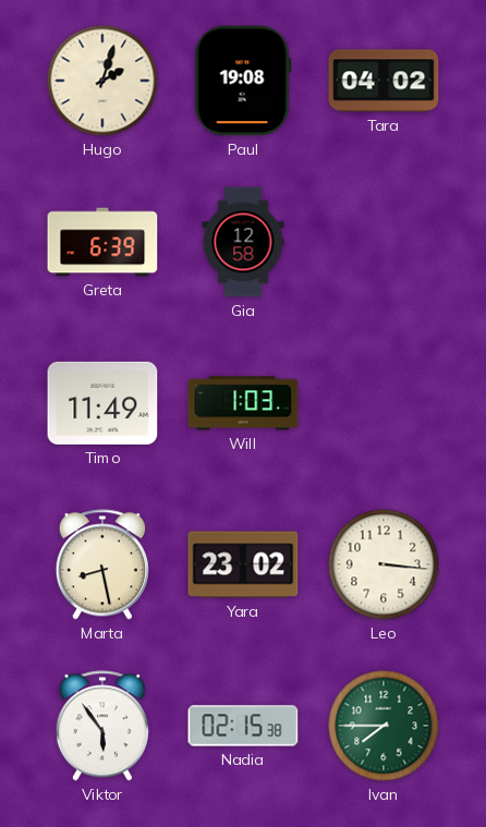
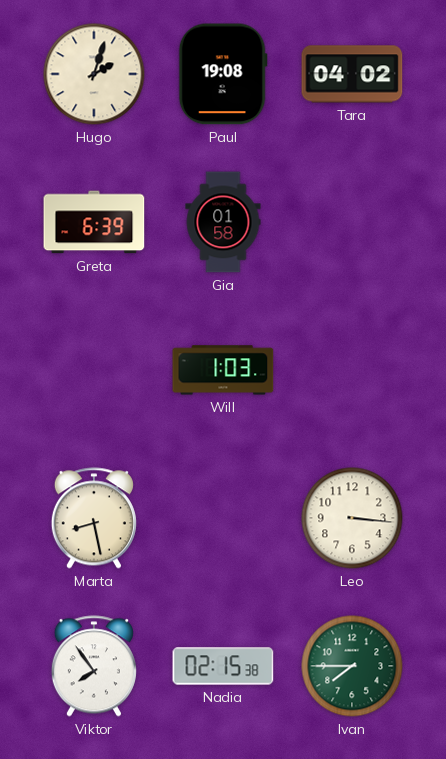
Gia: 12:58 -> 01:58 (223, 222)
Timo: 11:49 -> none (102, 403)
Yara: 23:02 -> none (243, 564)
Viktor: 5:54 -> 7:54 (94, 666)
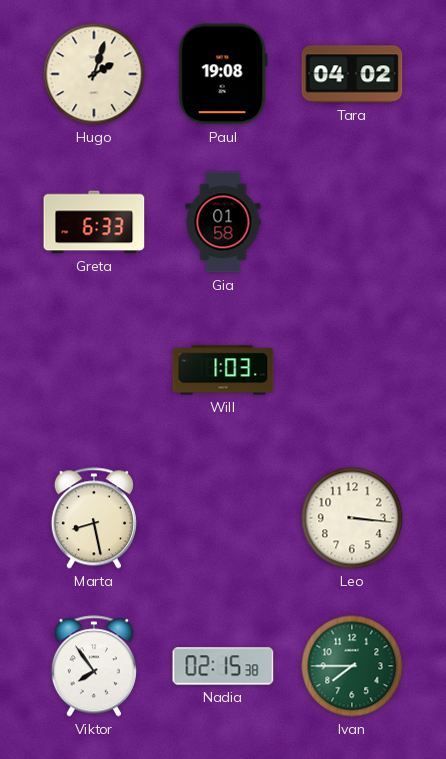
Greta: 6:39 -> 6:33 (94, 222)
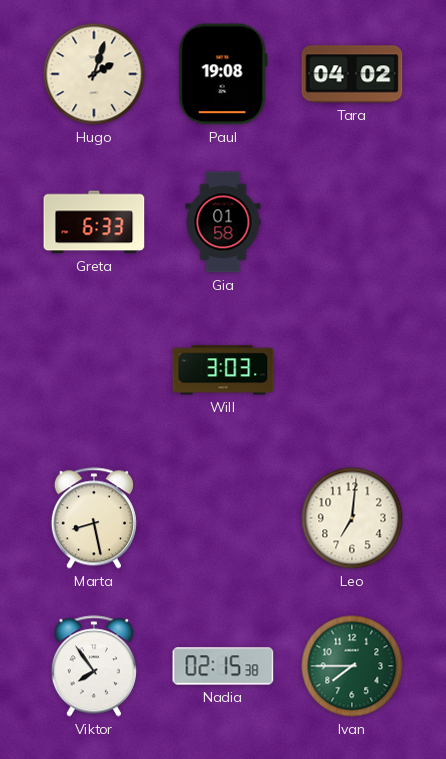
Will: 1:03 -> 3:03 (223, 370)
Leo: 3:16 -> 7:01 (352, 518)
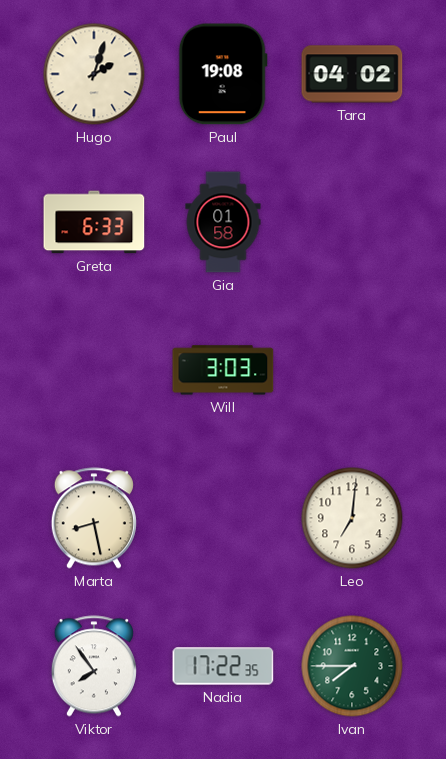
Nadia: 02:15 -> 17:22 (223, 666)
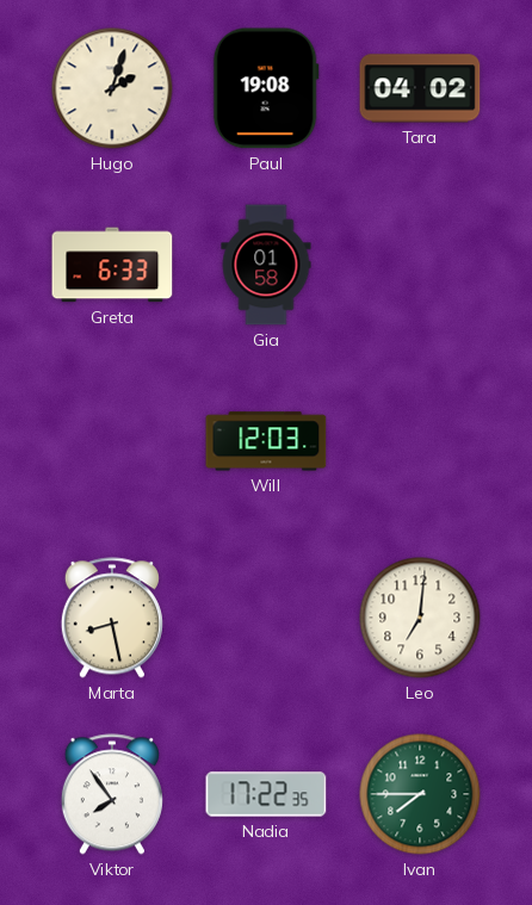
Will: 3:03 -> 12:03 (266, 441)
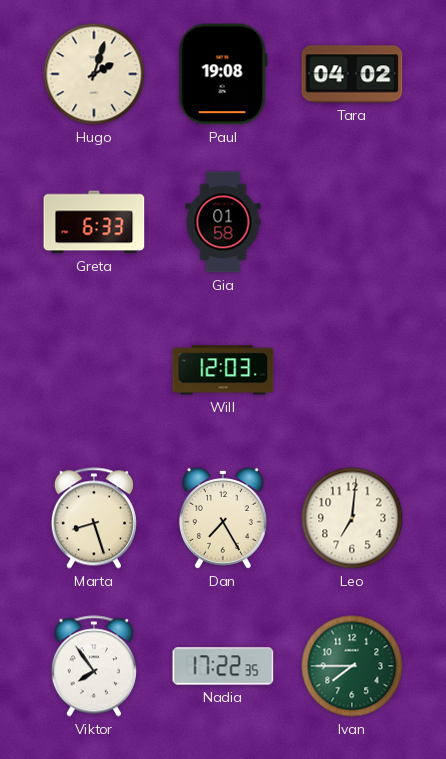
Marta: 8:28 -> 8:27 (94, 518)
Dan: none -> 7:25 (223, 518)
